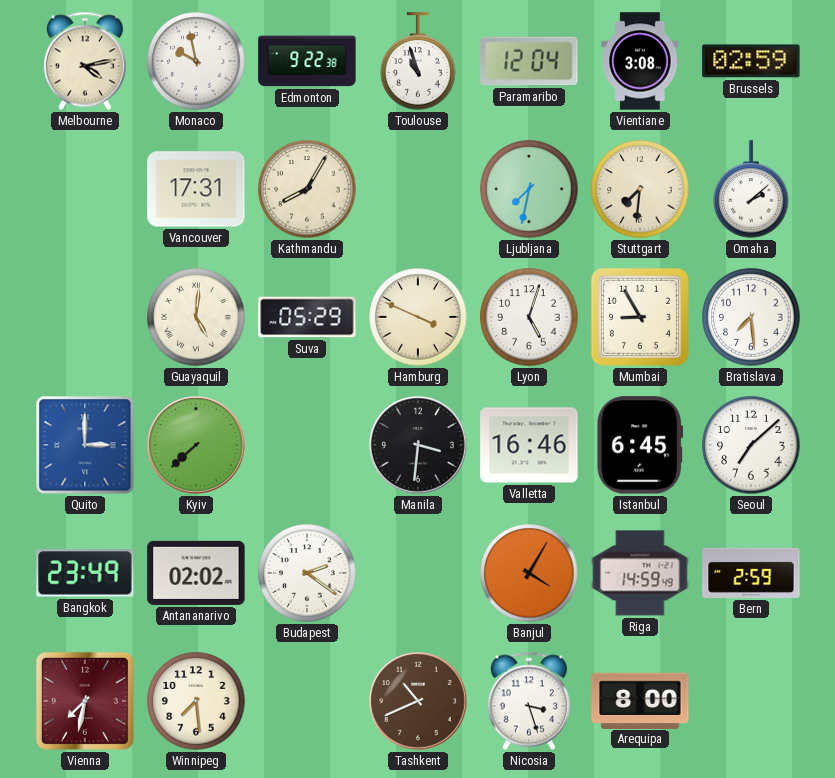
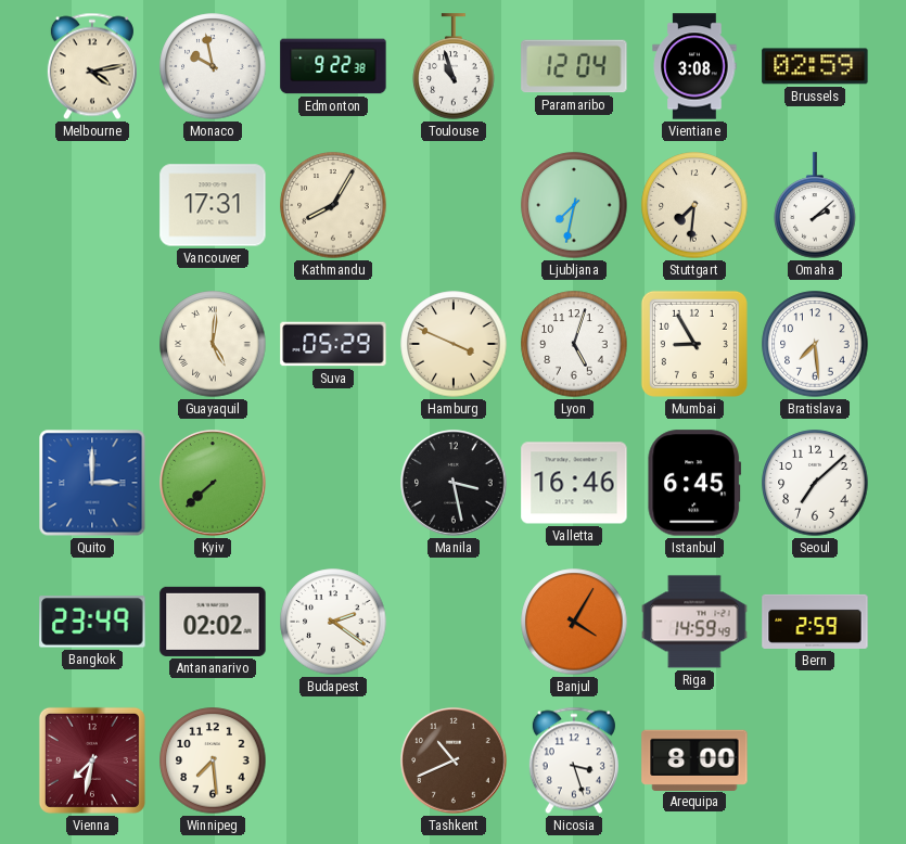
Manila: 3:31 -> 3:28 (454, 483)
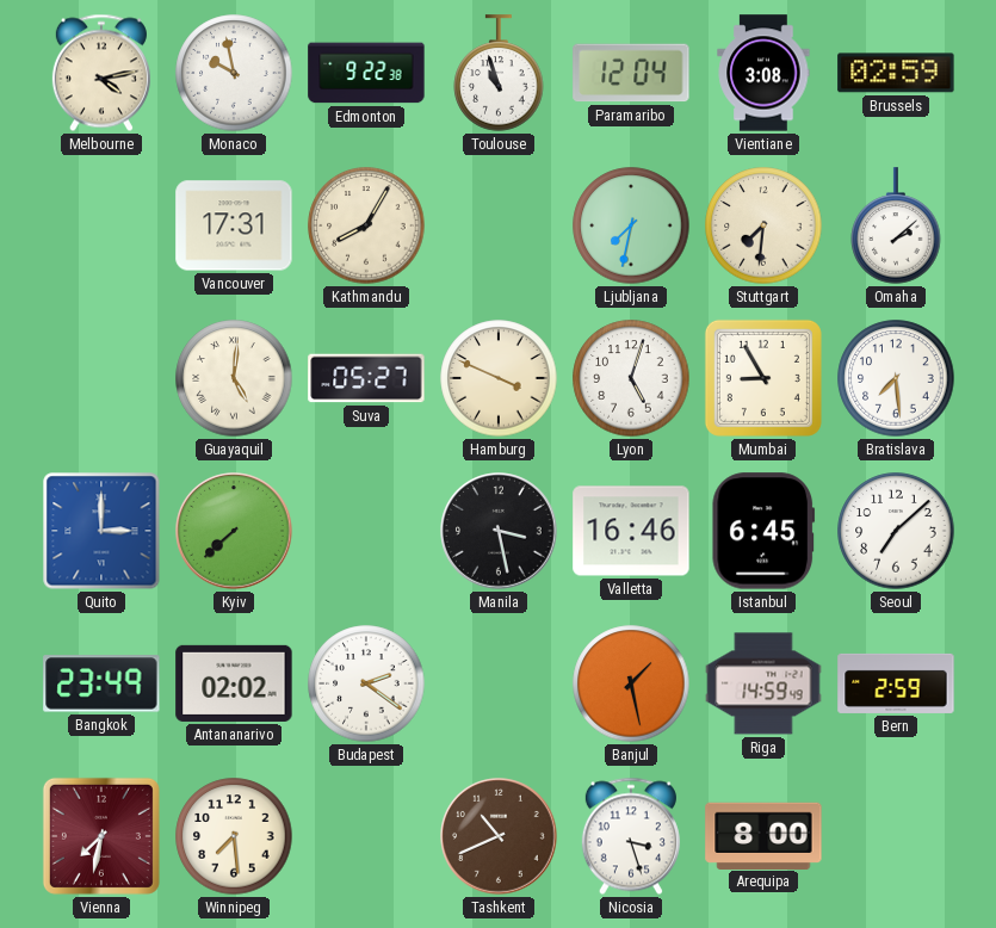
Suva: 05:29 -> 05:27 (366, 378)
Banjul: 4:05 -> 1:28 (631, 683)
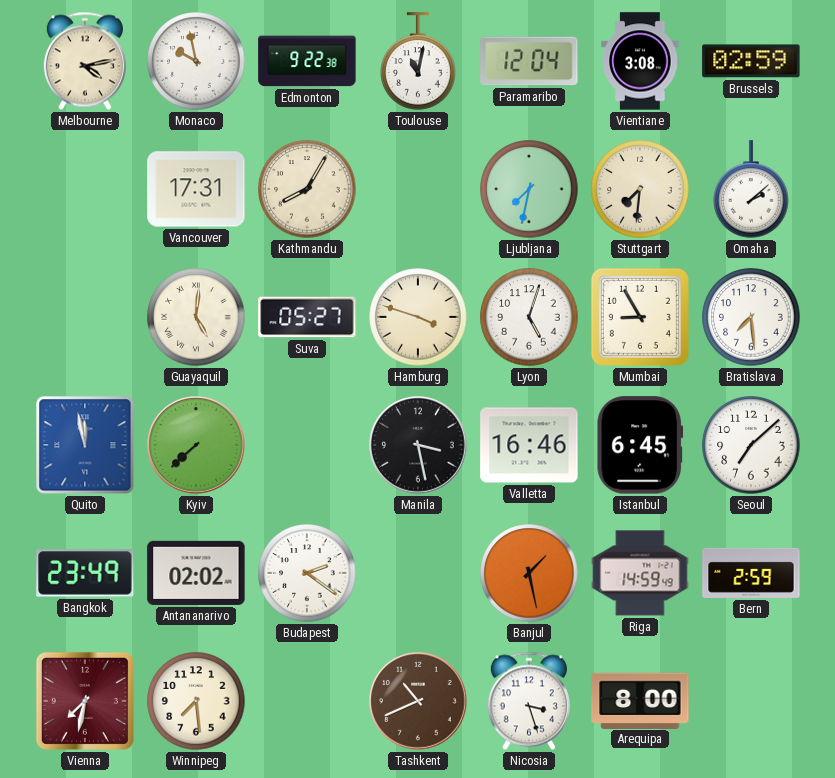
Toulouse: 10:57 -> 11:02 (418, 61)
Hamburg: 3:49 -> 3:48 (418, 317)
Quito: 3:00 -> 11:58 (85, 445)
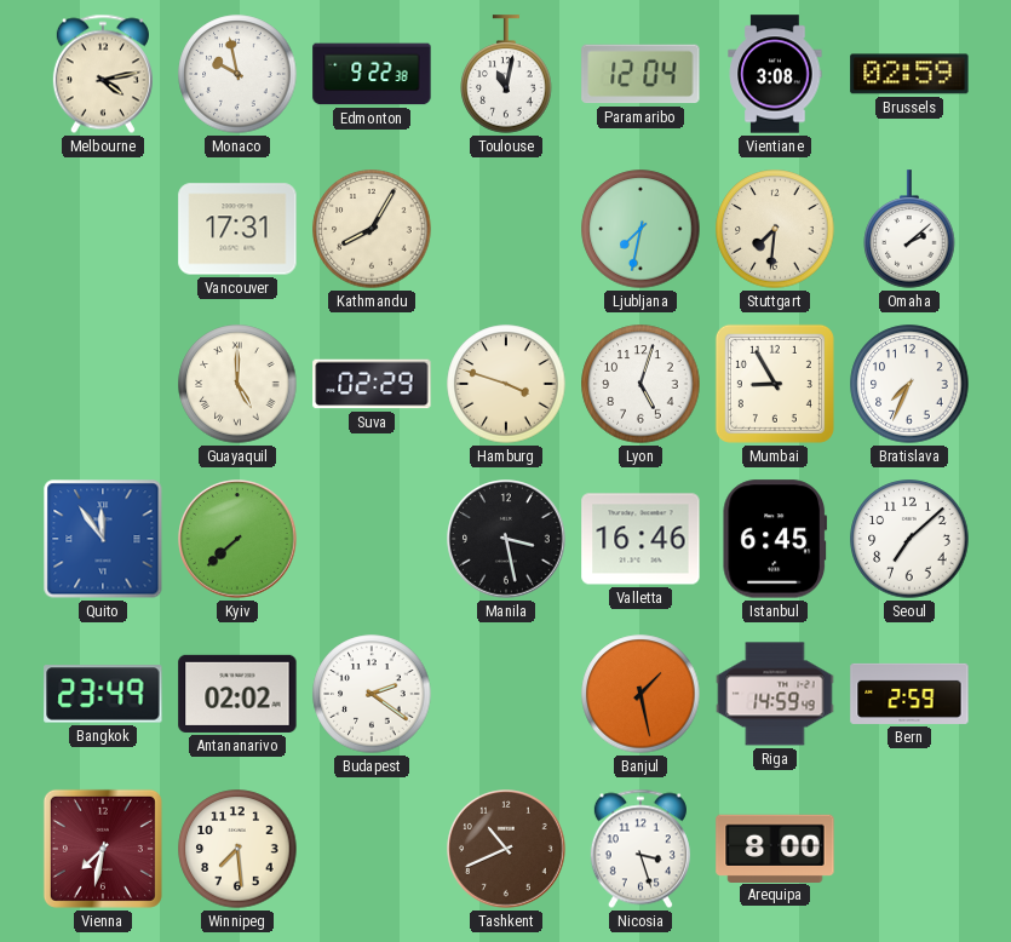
Guayaquil: 5:01 -> 5:00 (237, 384)
Suva: 05:27 -> 02:29 (372, 384)
Bratislava: 7:29 -> 7:34 (909, 384)
Quito: 11:58 -> 11:54 (103, 539)
